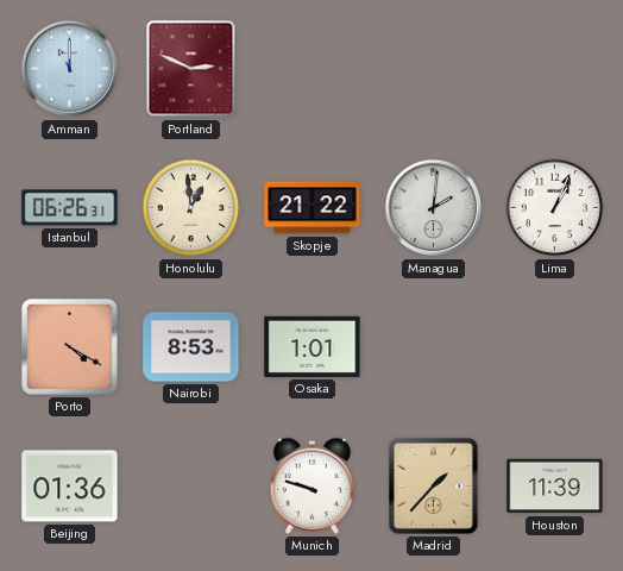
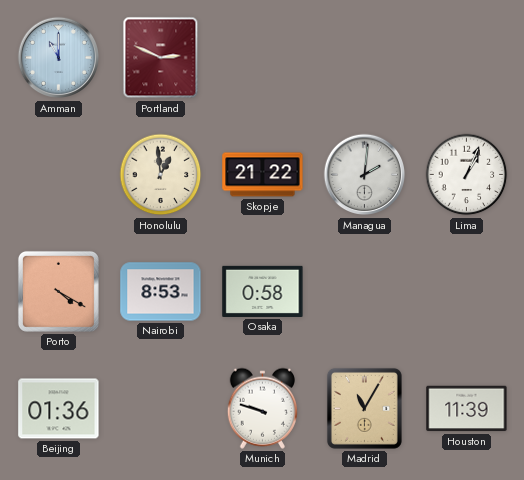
Istanbul: 06:26 -> none (70, 208)
Osaka: 1:01 -> 0:58 (263, 291)
Madrid: 1:37 -> 11:05 (364, 408)
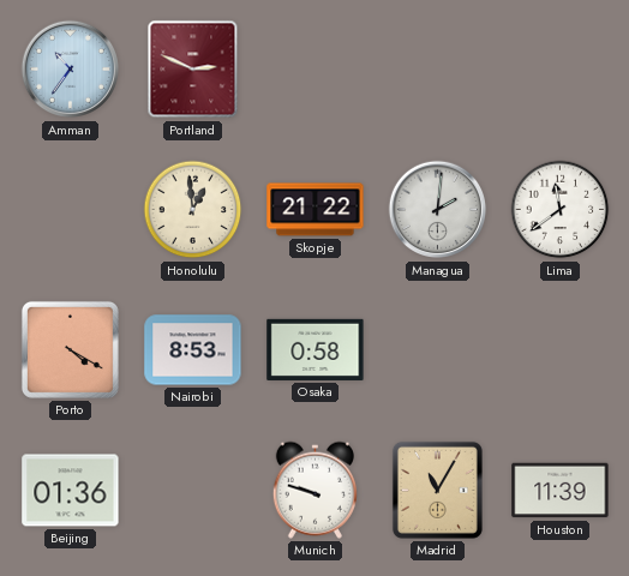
Amman: 11:00 -> 10:36 (71, 70)
Lima: 1:04 -> 11:39 (561, 210)
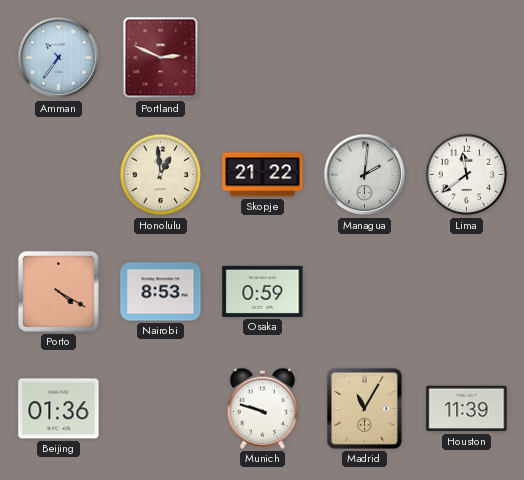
Osaka: 0:58 -> 0:59 (263, 291)
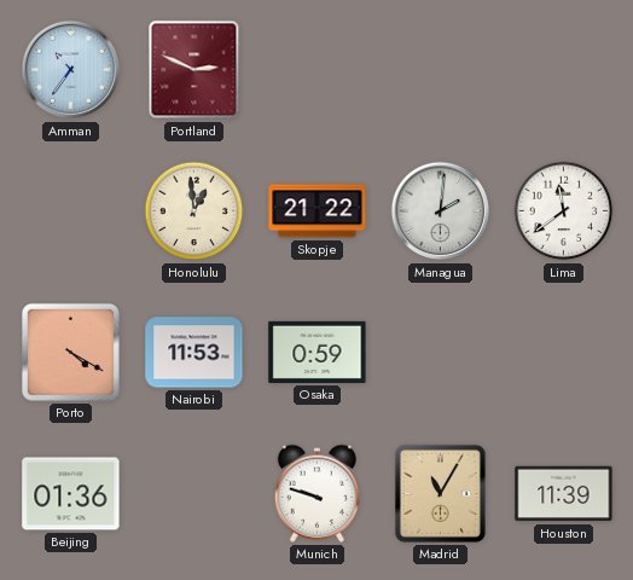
Nairobi: 8:53 -> 11:53 (194, 353)
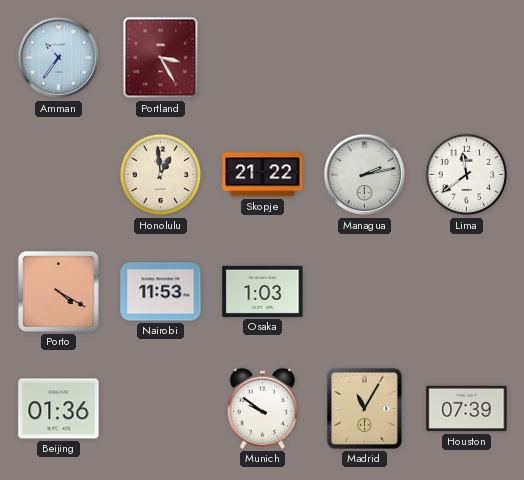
Portland: 2:49 -> 3:25 (161, 58)
Managua: 2:01 -> 2:13 (365, 175)
Osaka: 0:59 -> 1:03 (263, 291)
Munich: 9:48 -> 9:51 (262, 408)
Houston: 11:39 -> 07:39 (467, 409)
